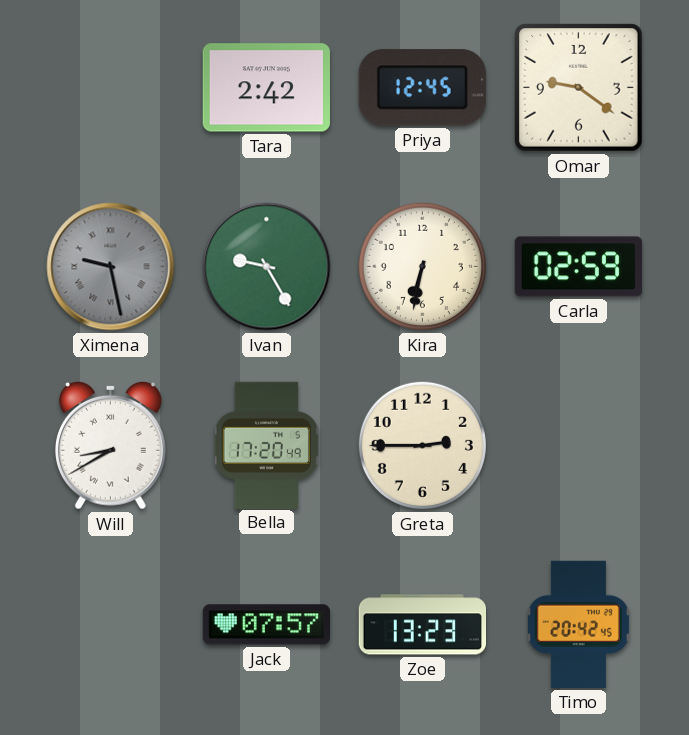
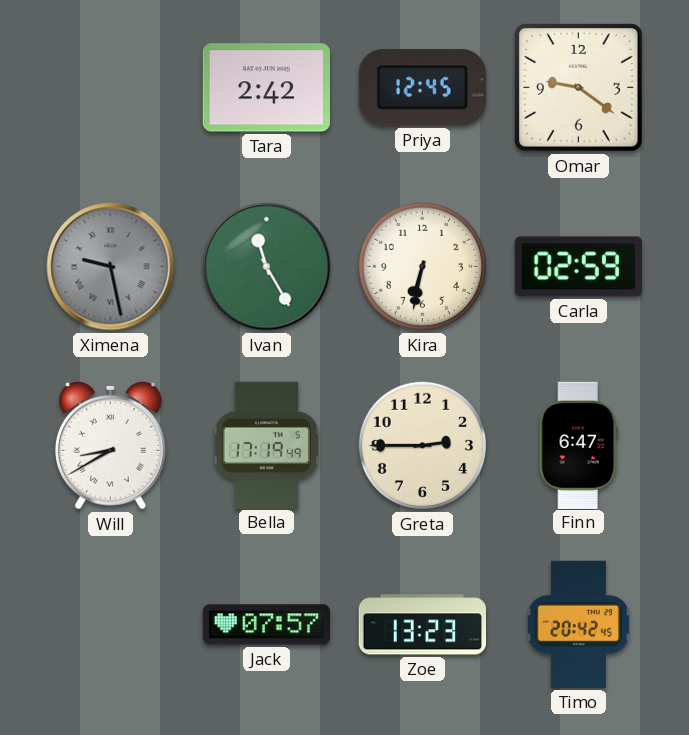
Ivan: 9:25 -> 11:25 (267, 267)
Bella: 17:20 -> 17:19 (266, 445)
Finn: none -> 6:47 (578, 445)
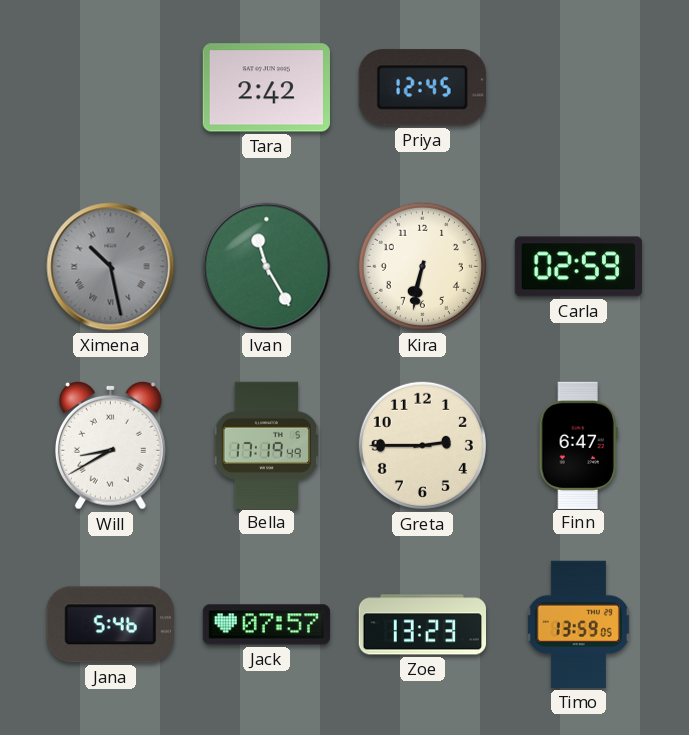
Omar: 9:21 -> none (579, 88)
Ximena: 9:28 -> 10:28 (111, 267)
Jana: none -> 5:46 (110, 625)
Timo: 20:42 -> 13:59 (578, 624)
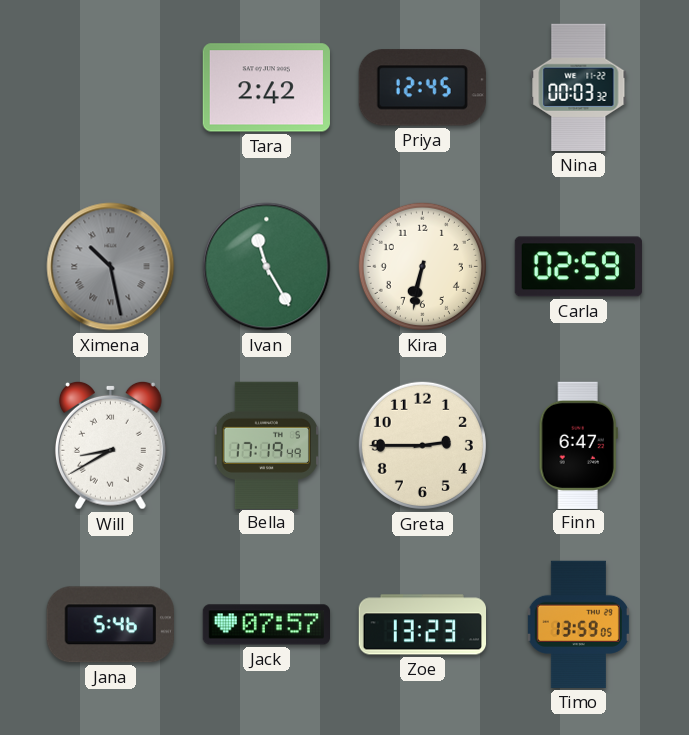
Nina: none -> 00:03 (579, 87)
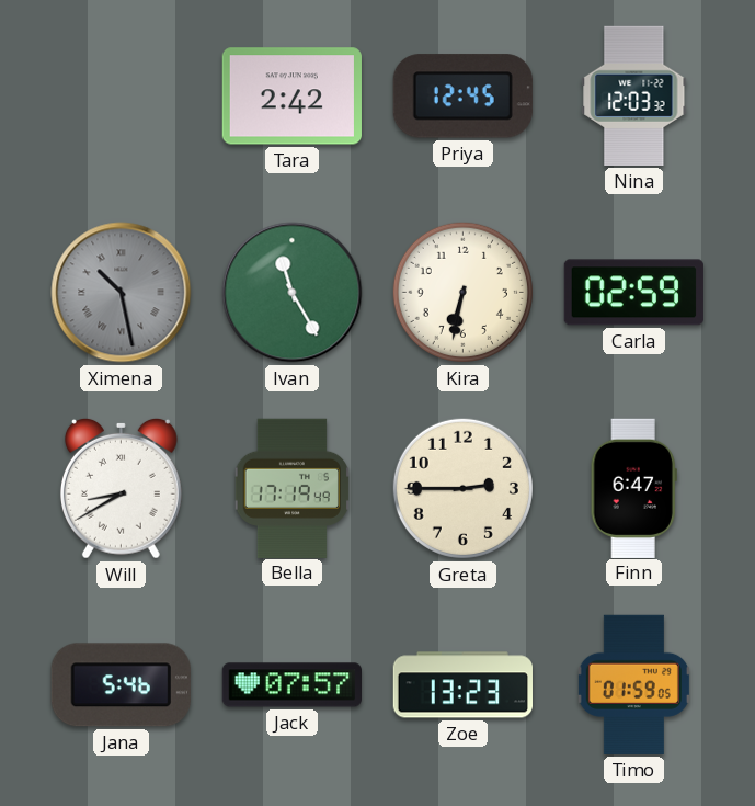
Nina: 00:03 -> 12:03 (634, 95)
Timo: 13:59 -> 01:59 (633, 684)
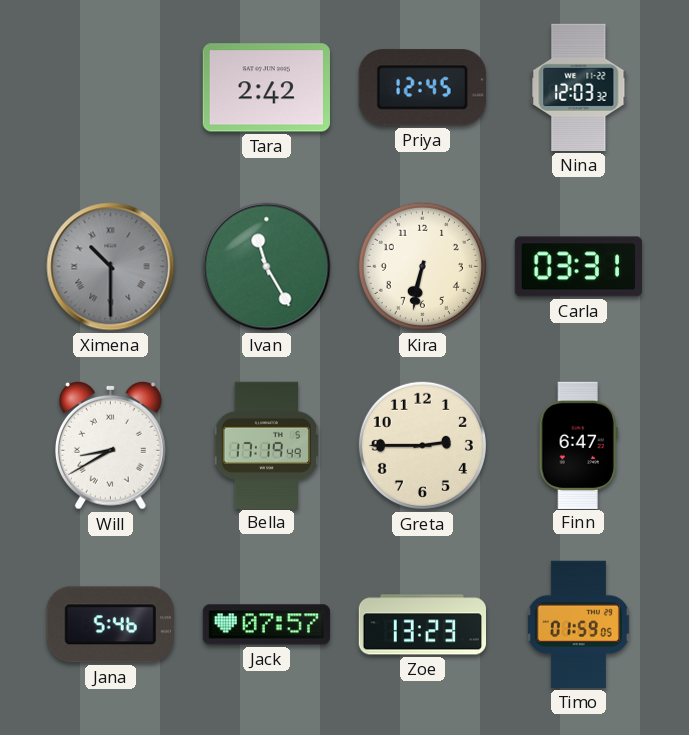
Ximena: 10:28 -> 10:30 (111, 267)
Carla: 02:59 -> 03:31 (578, 267)
